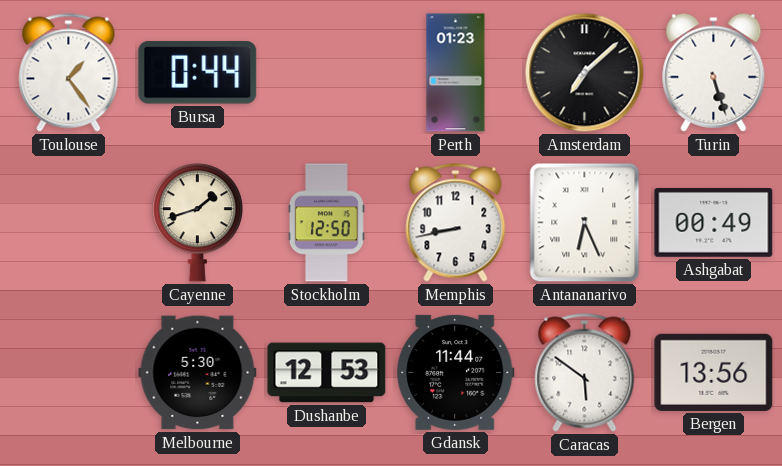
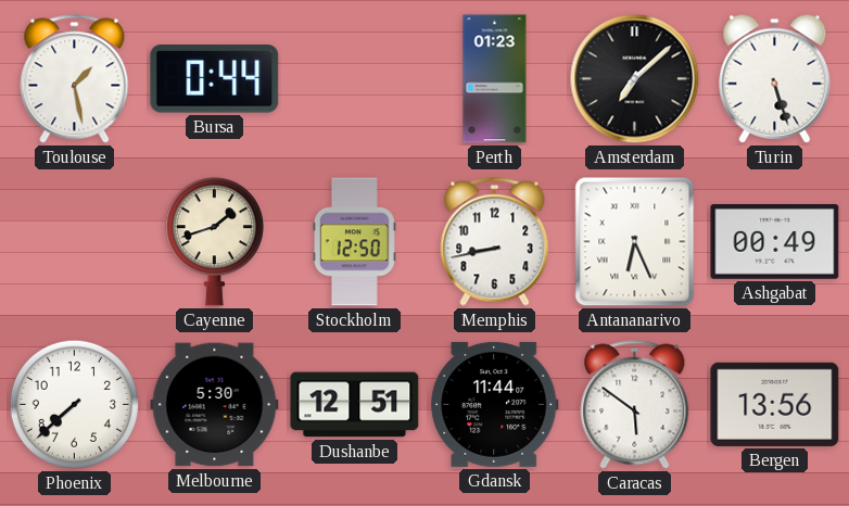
Toulouse: 1:24 -> 1:28 (75, 79)
Phoenix: none -> 7:38 (74, 404)
Dushanbe: 12:53 -> 12:51 (355, 405)
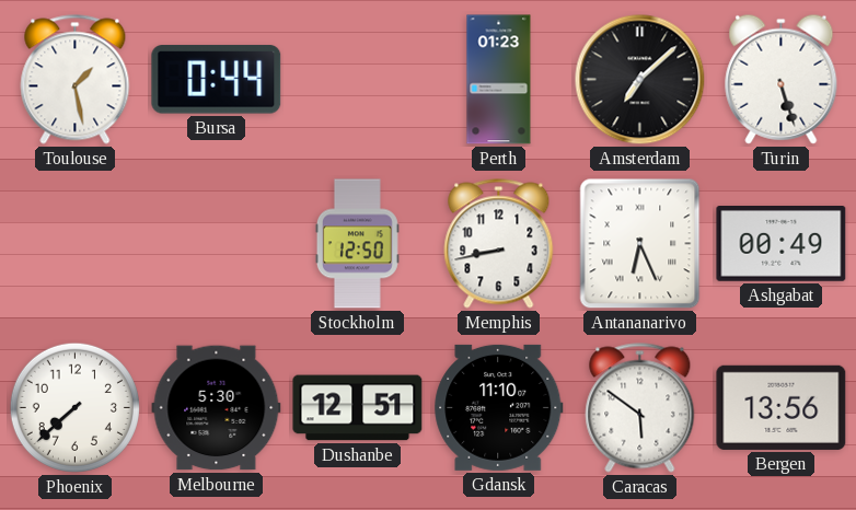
Cayenne: 1:42 -> none (214, 242)
Gdansk: 11:44 -> 11:10 (499, 407)
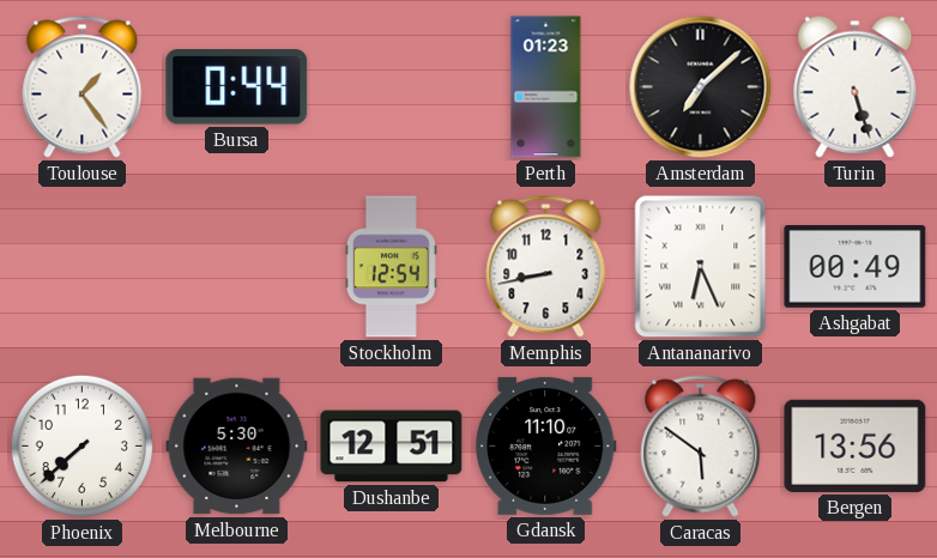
Toulouse: 1:28 -> 1:24 (83, 87)
Stockholm: 12:50 -> 12:54 (391, 267)
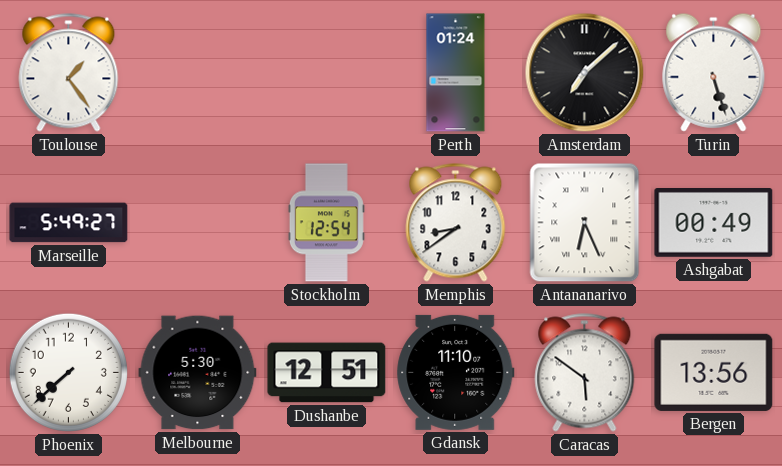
Bursa: 0:44 -> none (237, 87)
Perth: 01:23 -> 01:24 (456, 73)
Marseille: none -> 5:49 (69, 223)
Memphis: 8:43 -> 8:39 (456, 223)
